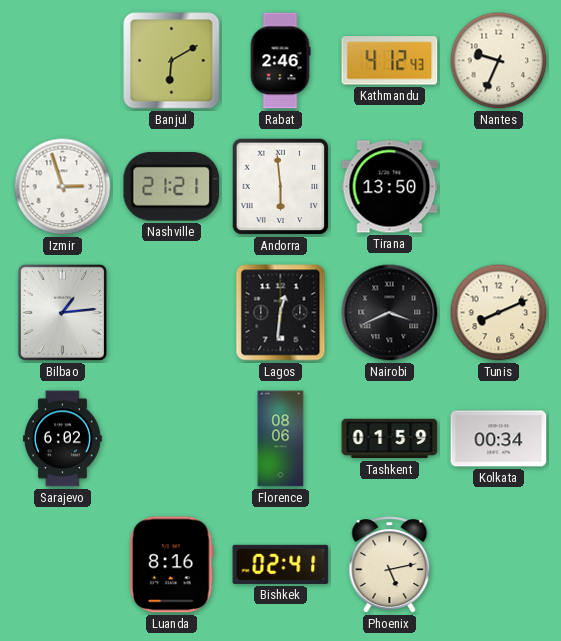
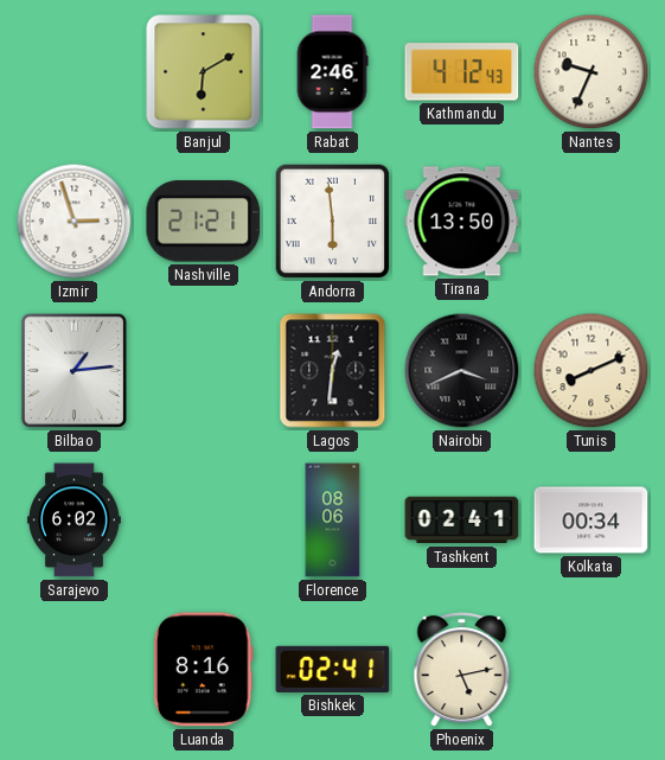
Tashkent: 01:59 -> 02:41 (462, 520)
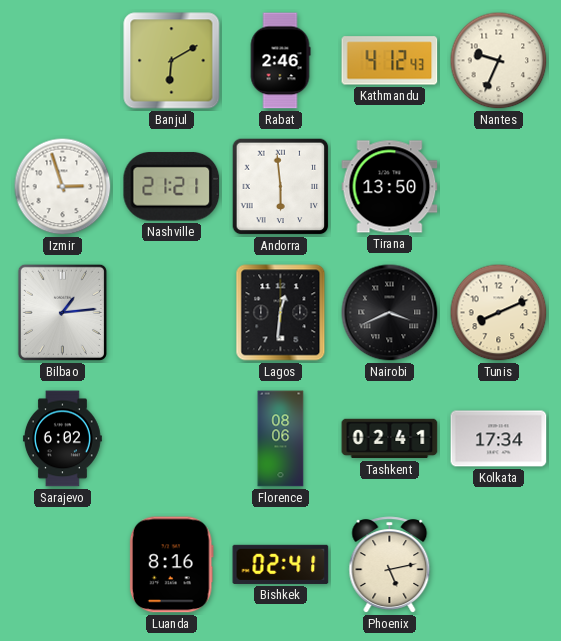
Kolkata: 00:34 -> 17:34 (499, 439)
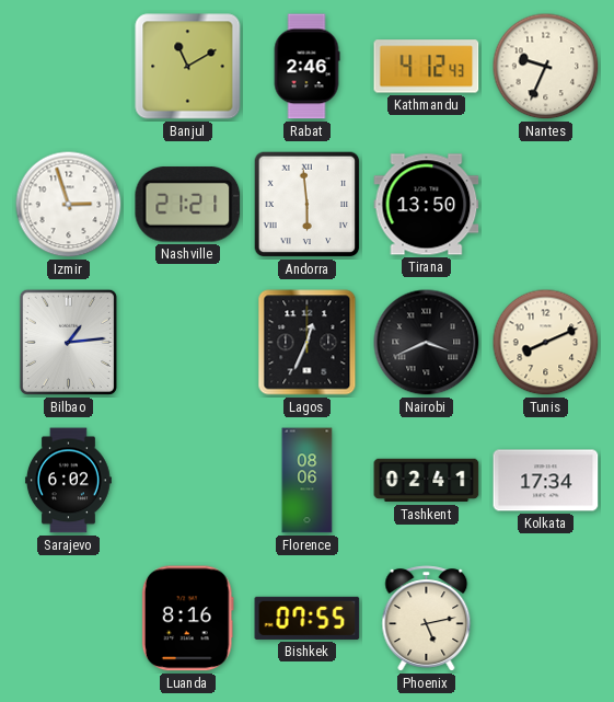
Banjul: 6:10 -> 11:10 (188, 67)
Lagos: 12:31 -> 12:34 (308, 343)
Bishkek: 02:41 -> 07:55 (308, 618)
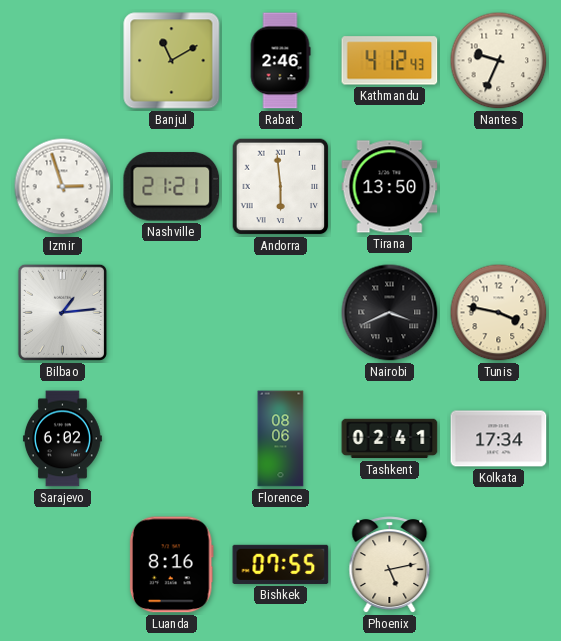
Lagos: 12:34 -> none (308, 343)
Tunis: 8:11 -> 3:47 (499, 313)
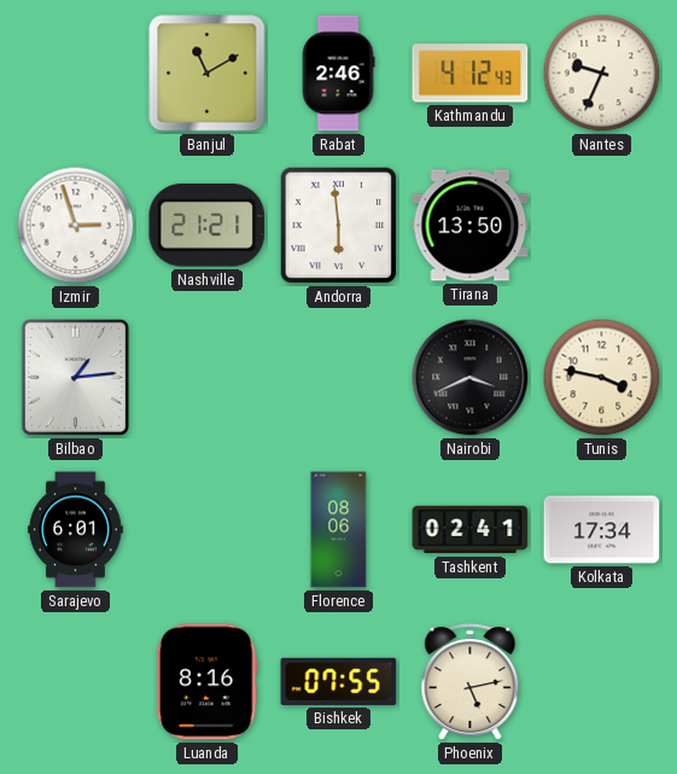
Sarajevo: 6:02 -> 6:01 (75, 530)
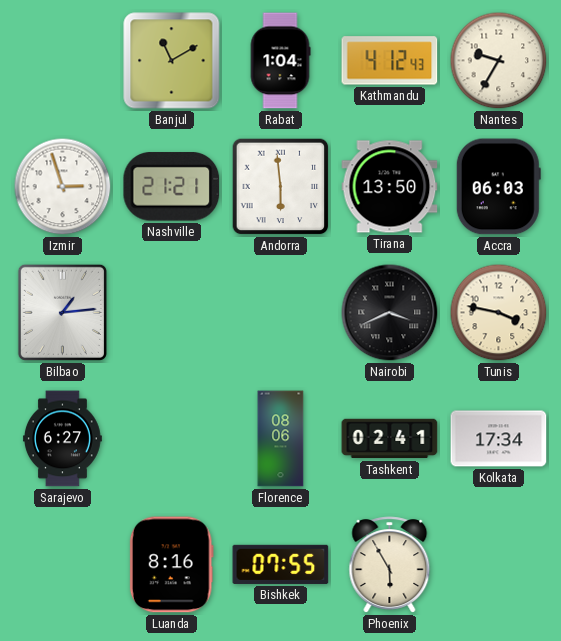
Rabat: 2:46 -> 1:04 (280, 61)
Nantes: 9:34 -> 9:35 (499, 61)
Accra: none -> 06:03 (498, 187)
Sarajevo: 6:01 -> 6:27 (62, 439)
Phoenix: 5:13 -> 5:55 (390, 565)
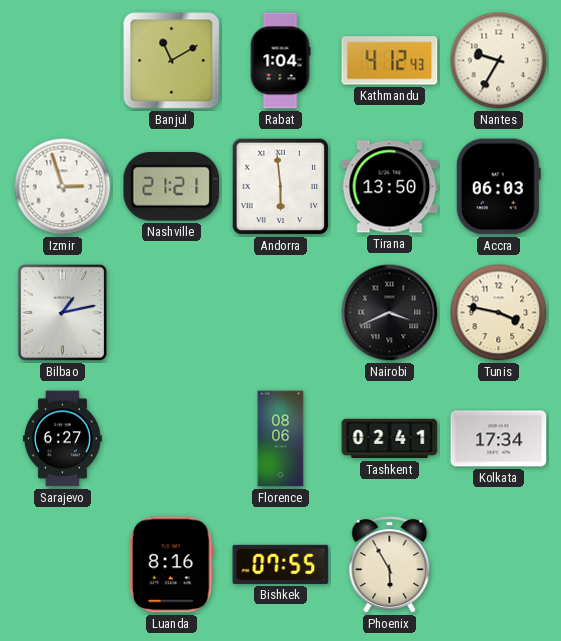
Bilbao: 1:14 -> 1:13 (62, 312)
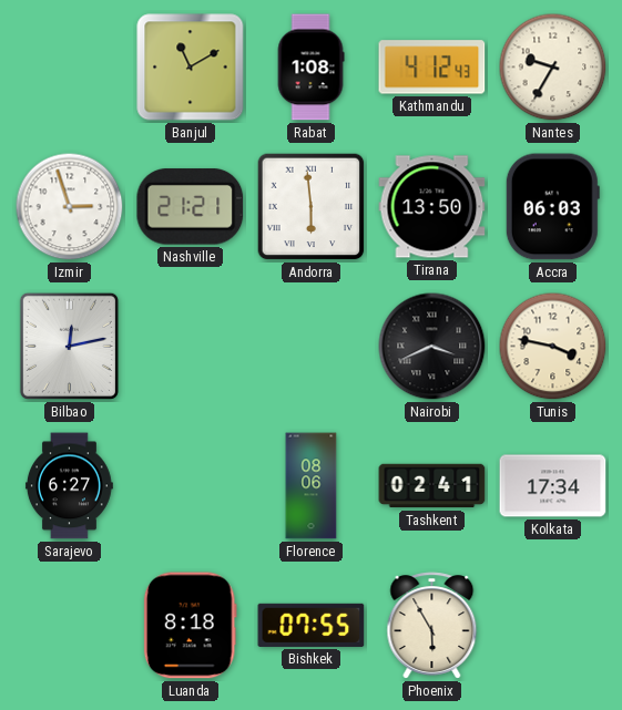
Rabat: 1:04 -> 1:08 (310, 68)
Bilbao: 1:13 -> 12:13 (69, 346)
Luanda: 8:16 -> 8:18 (190, 626)
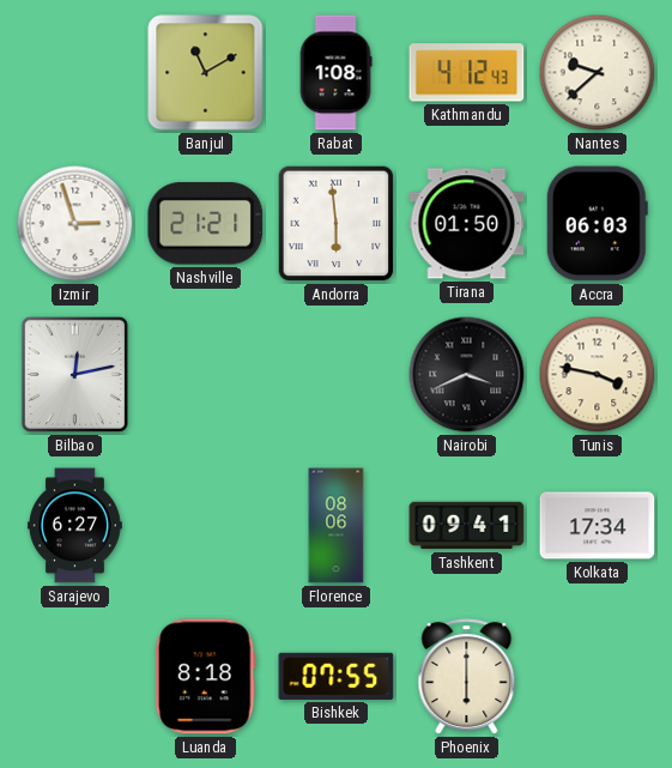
Nantes: 9:35 -> 9:38 (598, 73)
Tirana: 13:50 -> 01:50 (467, 224)
Tashkent: 02:41 -> 09:41 (467, 526)
Phoenix: 5:55 -> 6:00 (467, 677)
